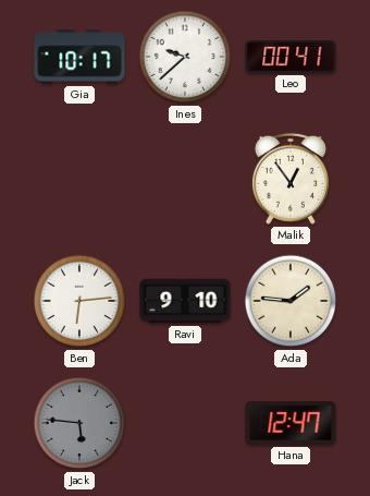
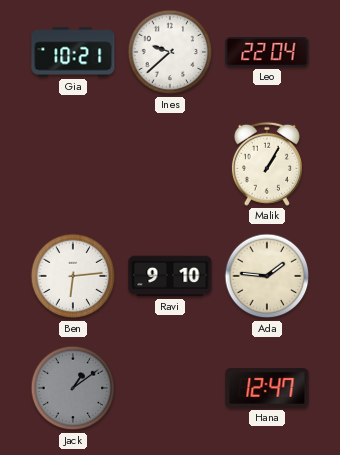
Gia: 10:17 -> 10:21 (73, 52)
Leo: 00:41 -> 22:04 (267, 52)
Malik: 12:54 -> 1:05 (267, 164)
Jack: 5:46 -> 1:09 (73, 388)
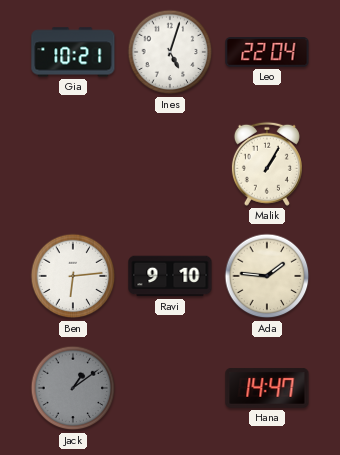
Ines: 9:38 -> 5:03 (170, 52)
Hana: 12:47 -> 14:47 (267, 388)
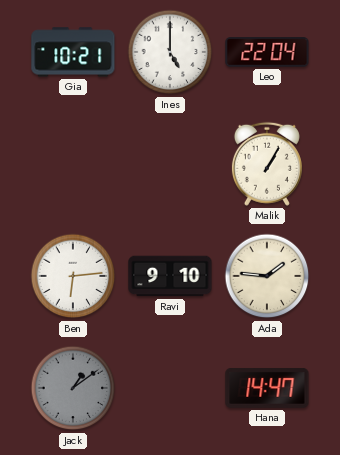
Ines: 5:03 -> 5:00 (170, 52)
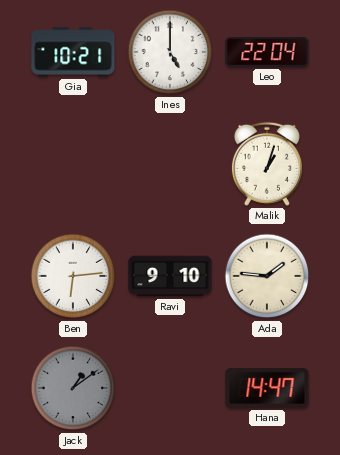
Malik: 1:05 -> 1:03 (267, 164)
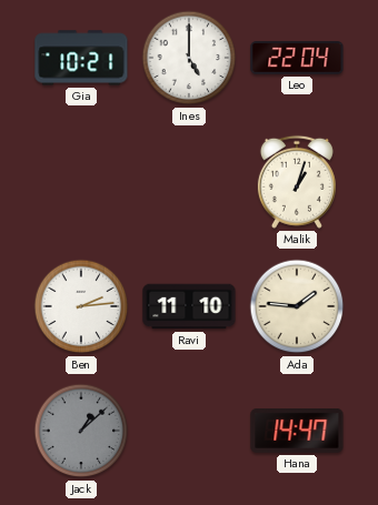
Ben: 6:14 -> 2:14 (81, 306)
Ravi: 9:10 -> 11:10 (189, 306)
Jack: 1:09 -> 1:08 (81, 431)
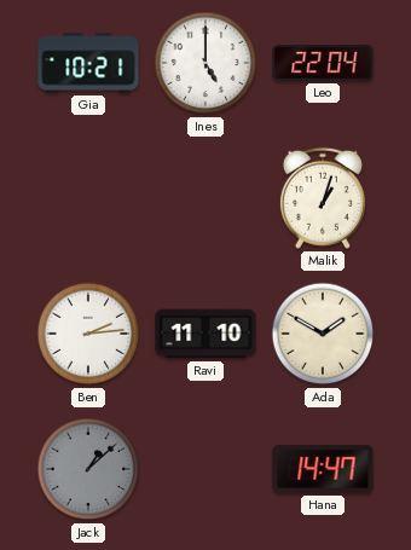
Ada: 1:46 -> 1:50 (323, 334)
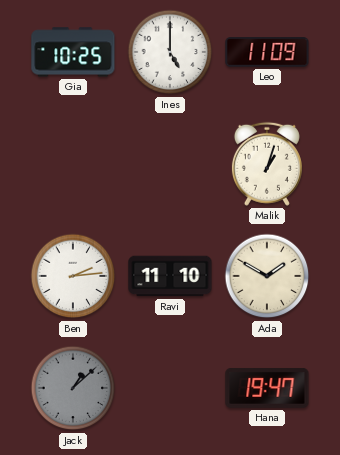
Gia: 10:21 -> 10:25 (73, 52)
Leo: 22:04 -> 11:09 (267, 52)
Hana: 14:47 -> 19:47 (267, 388)
